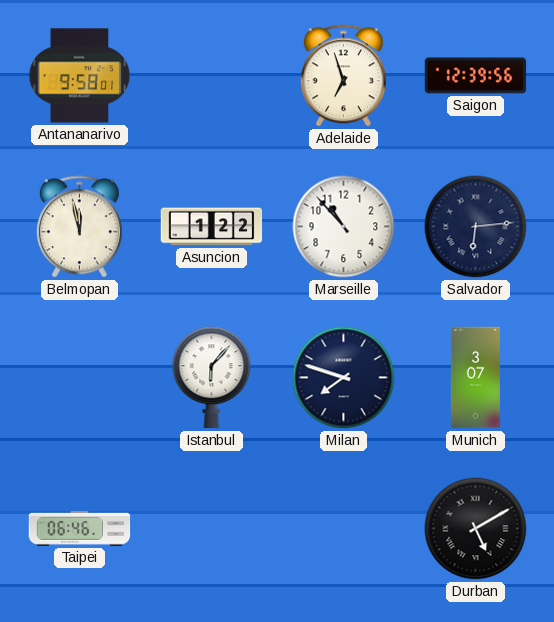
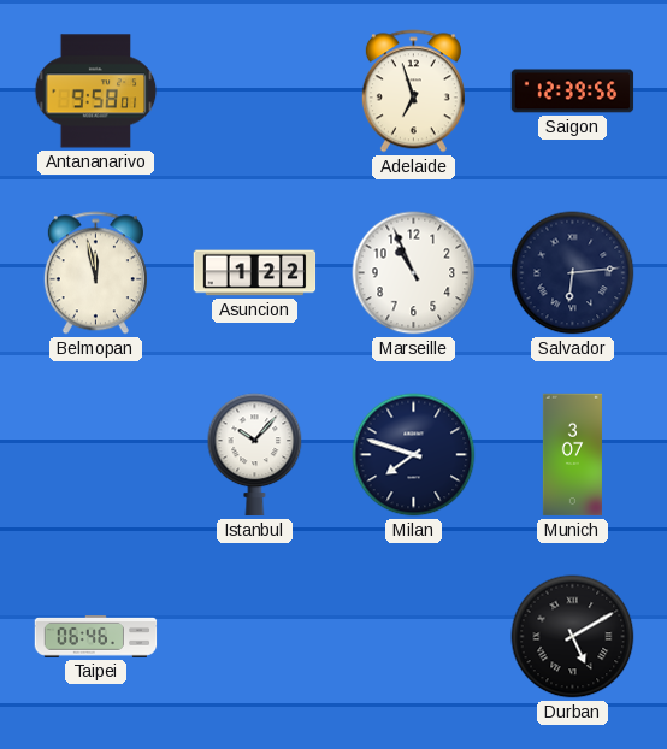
Marseille: 10:53 -> 10:56 (414, 273)
Istanbul: 6:07 -> 10:07 (255, 455)
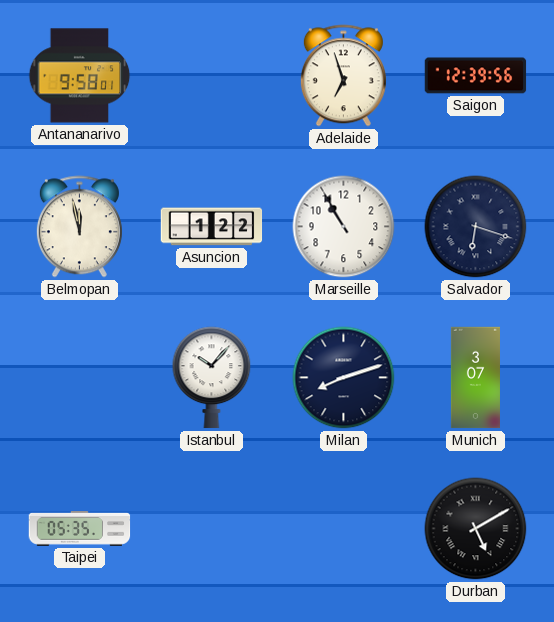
Marseille: 10:56 -> 10:55 (344, 227)
Salvador: 6:14 -> 6:18 (476, 227)
Milan: 7:48 -> 8:12 (344, 378)
Taipei: 06:46 -> 05:35 (80, 529)
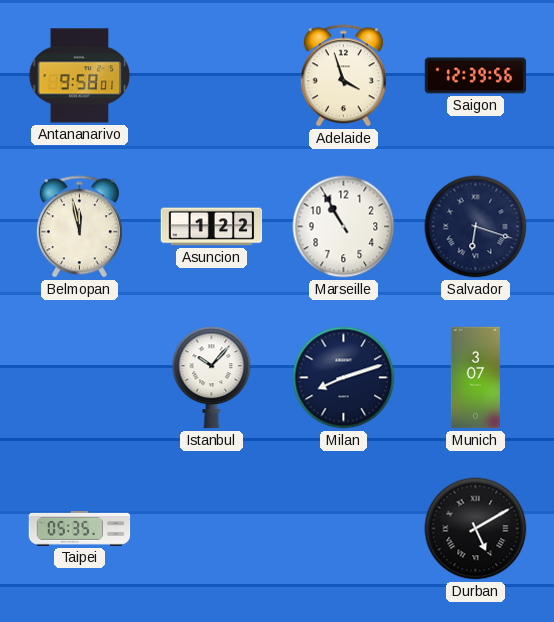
Adelaide: 6:57 -> 3:57 (343, 76)
